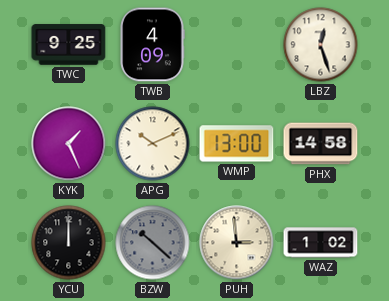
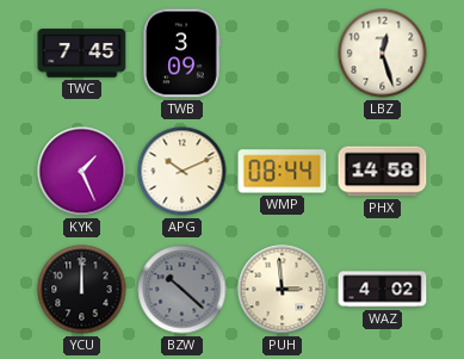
TWC: 9:25 -> 7:45 (82, 54)
TWB: 4:09 -> 3:09 (181, 54)
WMP: 13:00 -> 08:44 (283, 172)
WAZ: 1:02 -> 4:02 (383, 290)
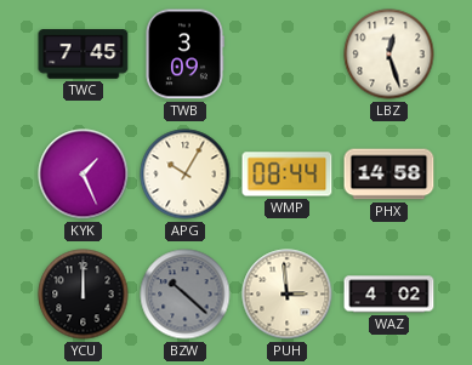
APG: 10:11 -> 10:05 (186, 175)
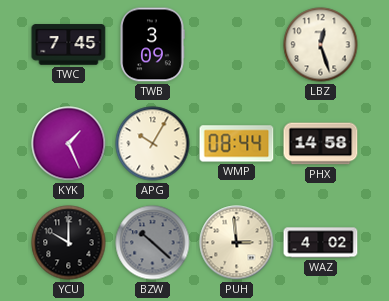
YCU: 12:00 -> 10:00 (69, 243)
